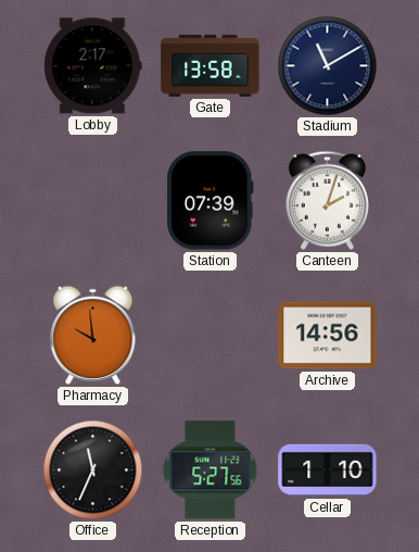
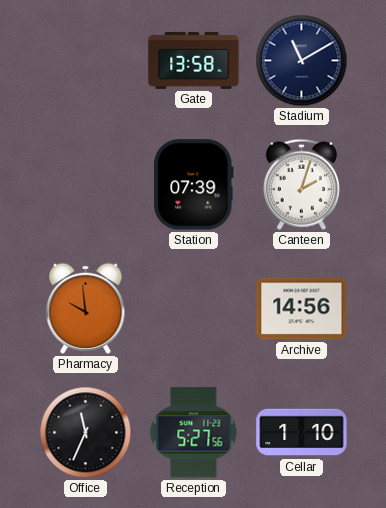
Lobby: 2:17 -> none (93, 66)
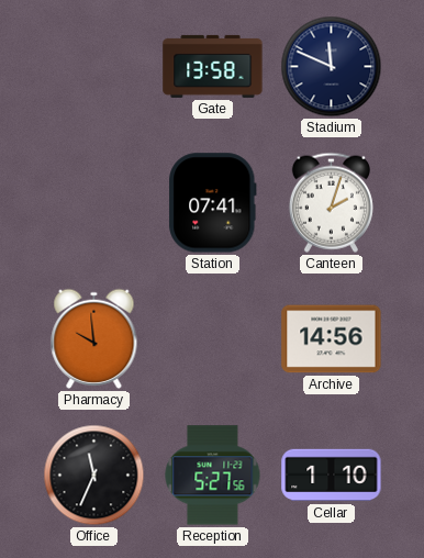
Stadium: 11:10 -> 11:49 (332, 67)
Station: 07:39 -> 07:41 (213, 203)
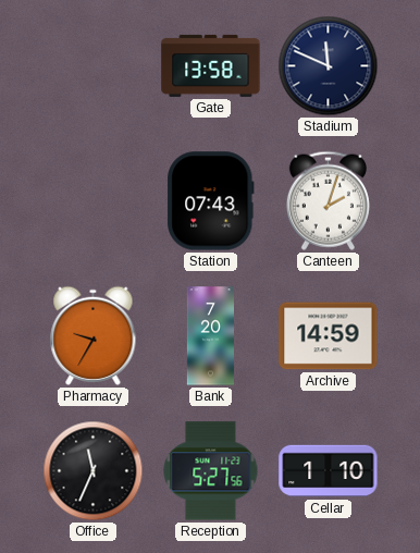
Station: 07:41 -> 07:43 (211, 201)
Pharmacy: 9:59 -> 9:35 (94, 335)
Bank: none -> 7:20 (210, 336)
Archive: 14:56 -> 14:59 (329, 336)
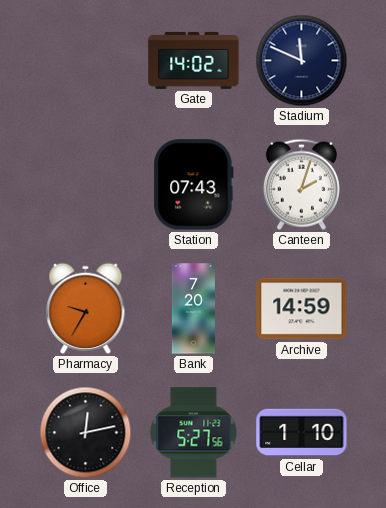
Gate: 13:58 -> 14:02 (194, 60)
Office: 11:34 -> 12:13 (86, 433)
